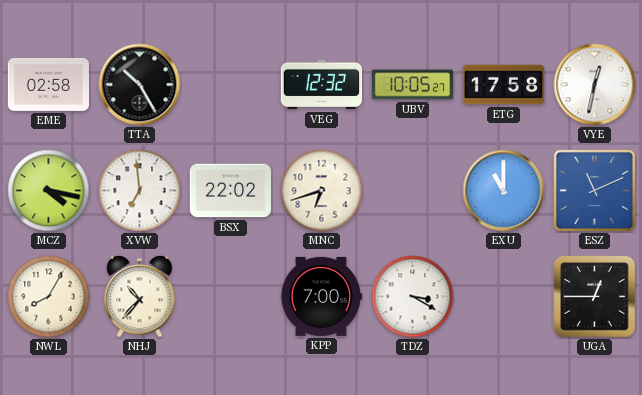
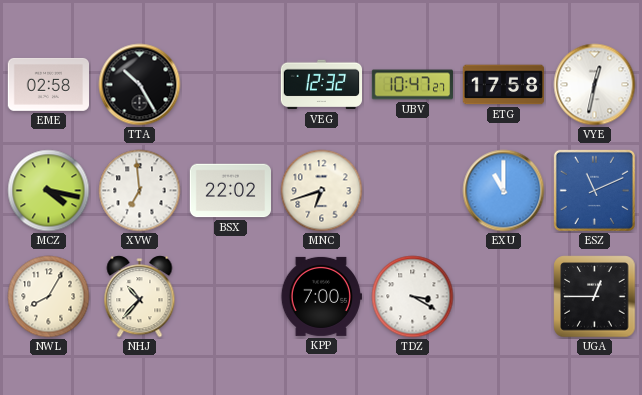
UBV: 10:05 -> 10:47 (412, 85)
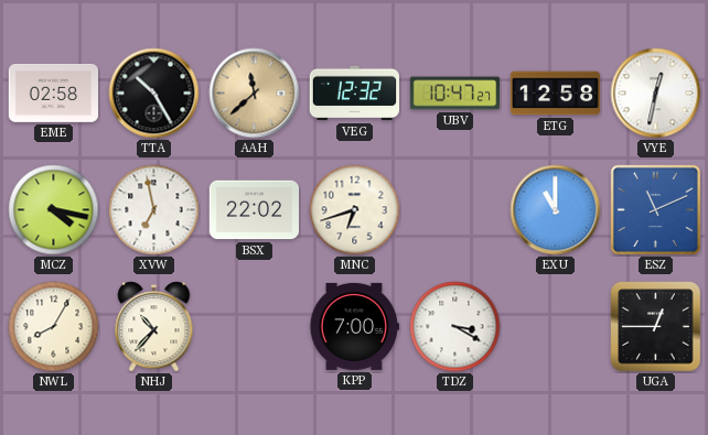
AAH: none -> 11:38 (255, 94)
ETG: 17:58 -> 12:58 (556, 94)
XVW: 6:59 -> 6:58 (154, 210)
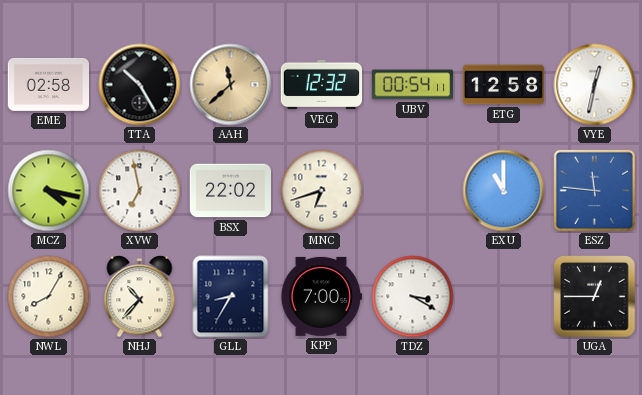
UBV: 10:47 -> 00:54 (412, 85)
ESZ: 11:11 -> 11:46 (594, 190)
GLL: none -> 8:35 (231, 297)
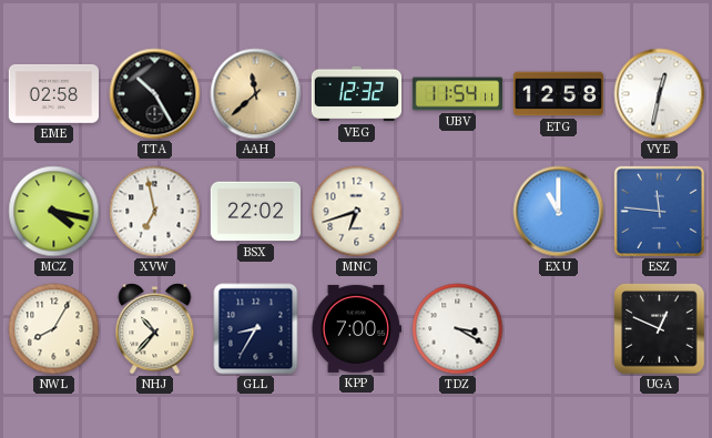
UBV: 00:54 -> 11:54 (457, 94)
UGA: 12:45 -> 12:49 (660, 329)
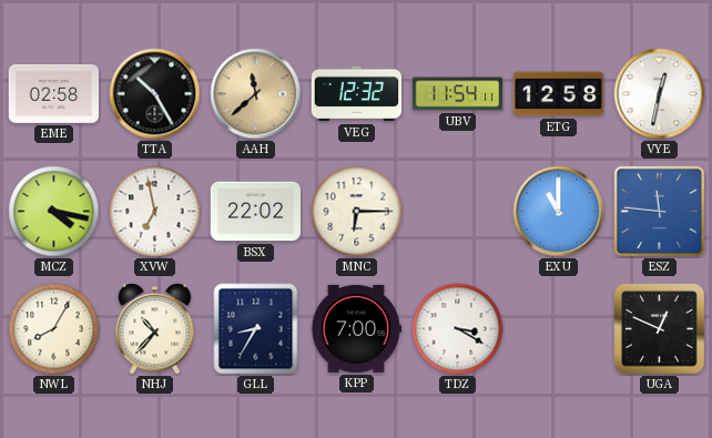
MNC: 6:42 -> 6:15 (357, 212)
